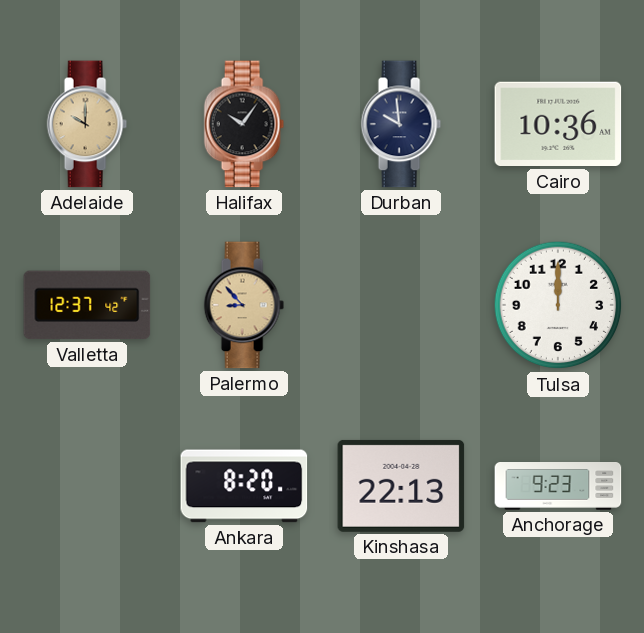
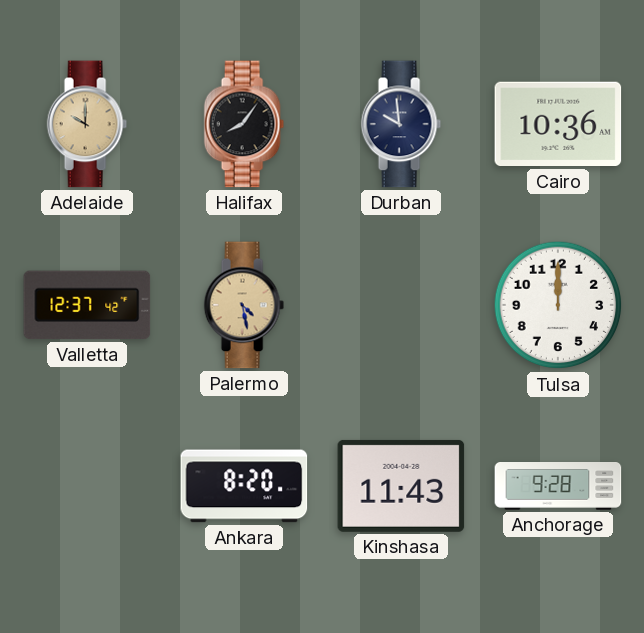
Halifax: 10:06 -> 8:06 (244, 124)
Palermo: 8:53 -> 4:28 (244, 305)
Kinshasa: 22:13 -> 11:43 (401, 486)
Anchorage: 9:23 -> 9:28 (558, 486)
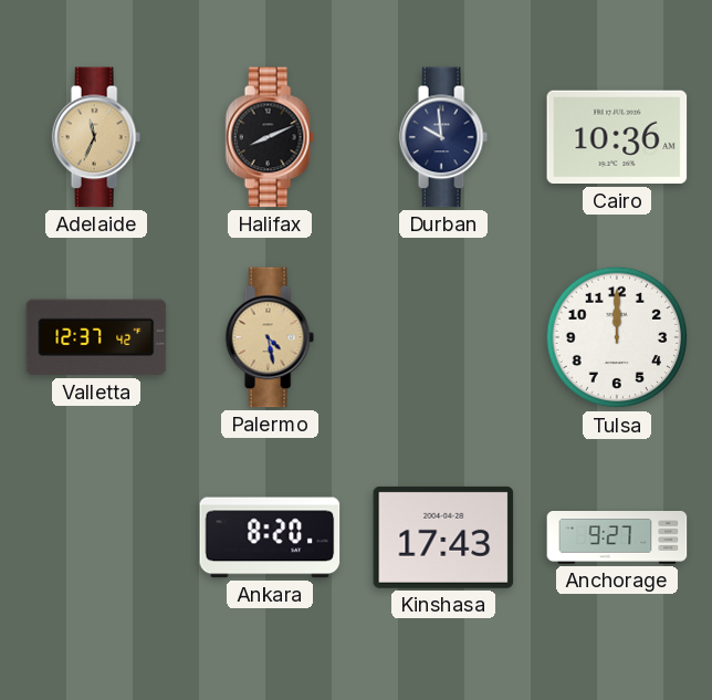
Adelaide: 10:00 -> 11:34 (96, 137)
Halifax: 8:06 -> 8:11 (270, 137)
Kinshasa: 11:43 -> 17:43 (443, 537)
Anchorage: 9:28 -> 9:27 (617, 537)
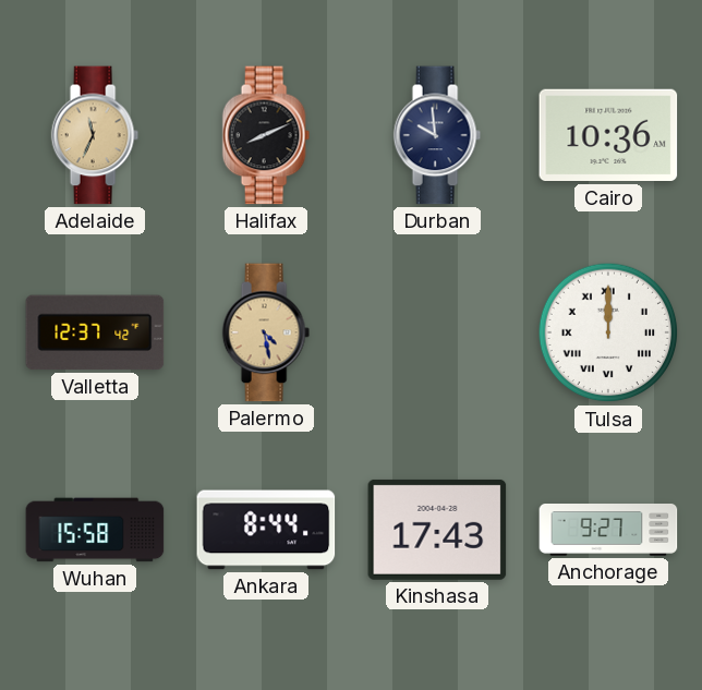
Tulsa numerals: Arabic -> Roman (608, 332)
Wuhan: none -> 15:58 (95, 530)
Ankara: 8:20 -> 8:44 (266, 530)
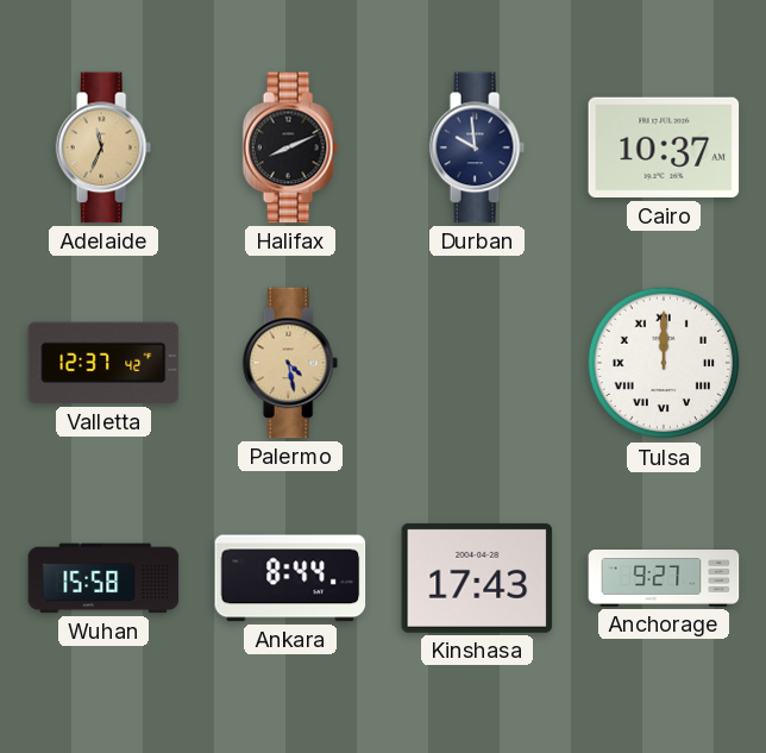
Cairo: 10:36 -> 10:37 (664, 148)
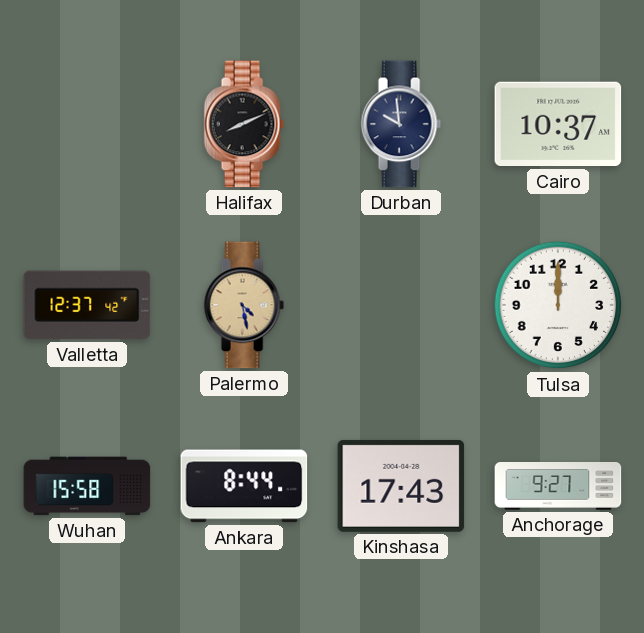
Adelaide: 11:34 -> none (103, 148)
Tulsa numerals: Roman -> Arabic (558, 305)
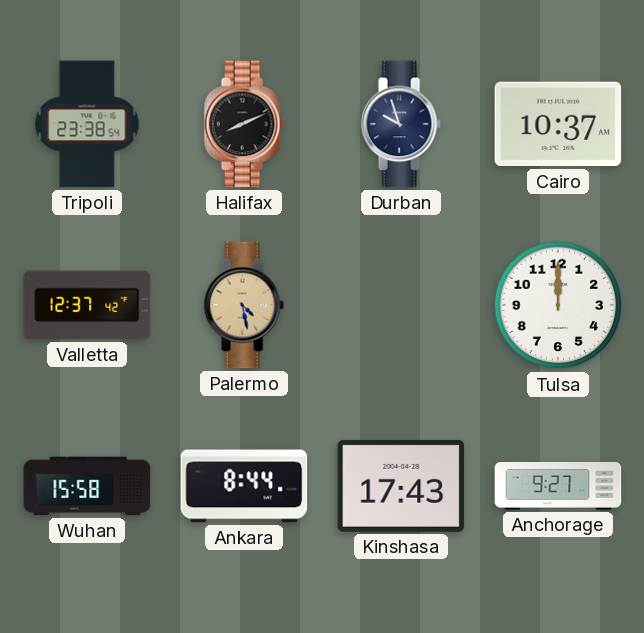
Tripoli: none -> 23:38 (87, 124)
Durban: 9:59 -> 9:57 (401, 124)
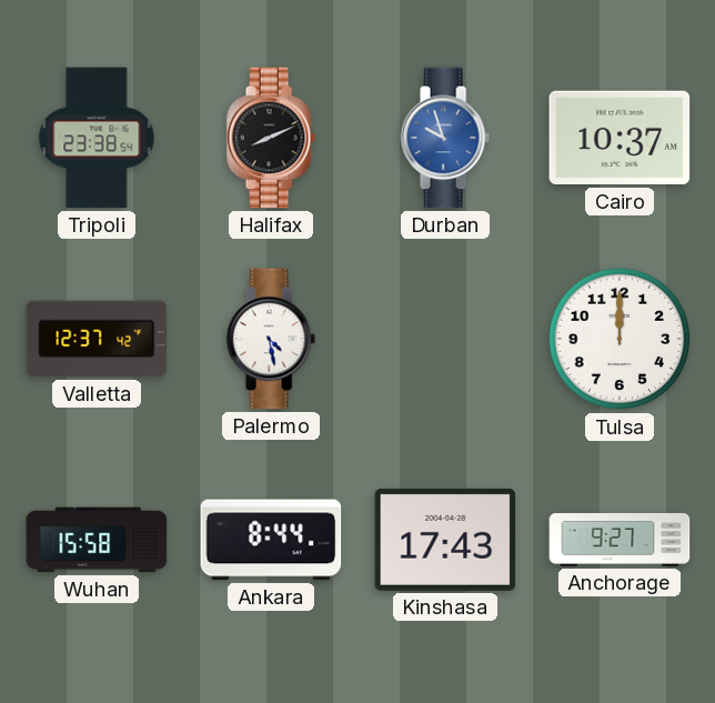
Durban dial: navy -> blue (445, 138)
Palermo dial: champagne -> white (271, 339)
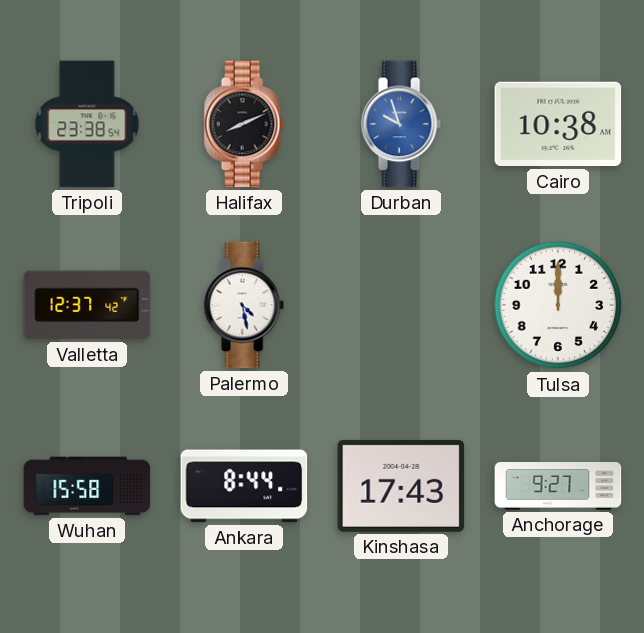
Cairo: 10:37 -> 10:38 (558, 124)
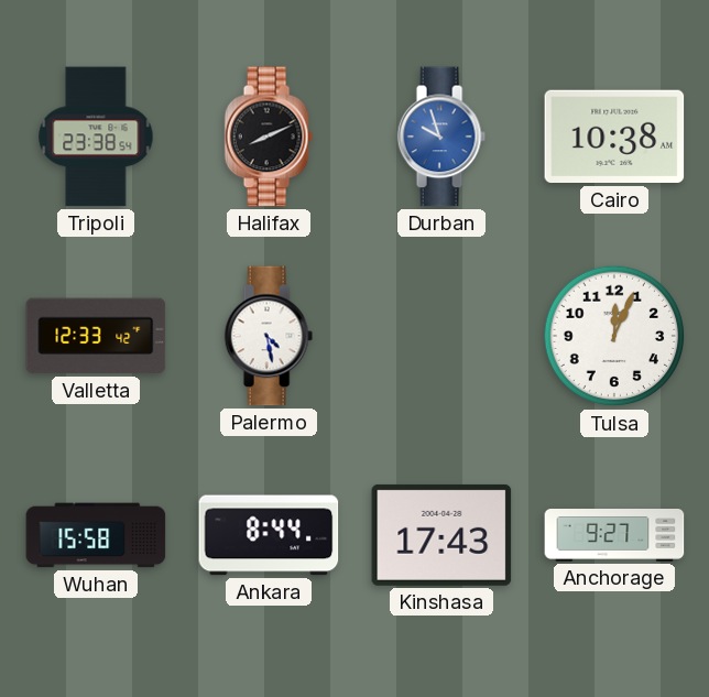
Valletta: 12:37 -> 12:33 (96, 336)
Tulsa: 12:00 -> 12:04 (614, 336)
